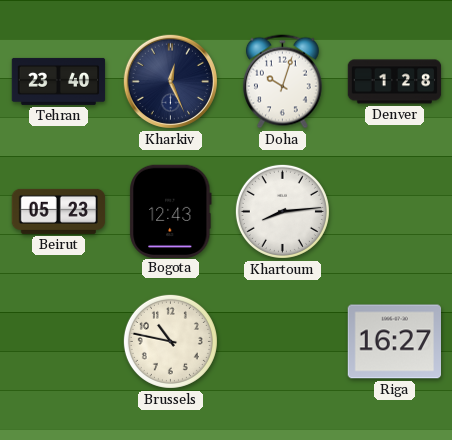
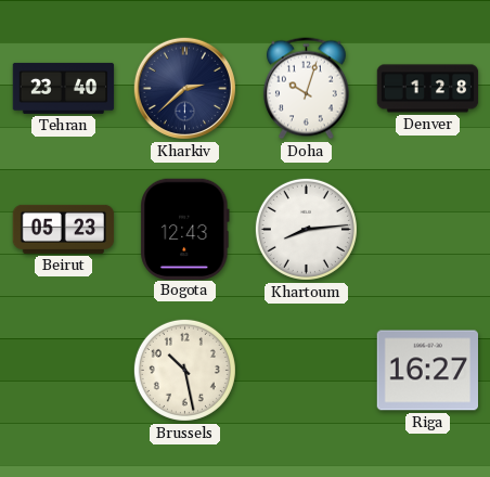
Kharkiv: 12:26 -> 2:38 (184, 88)
Brussels: 10:47 -> 10:28 (184, 370)
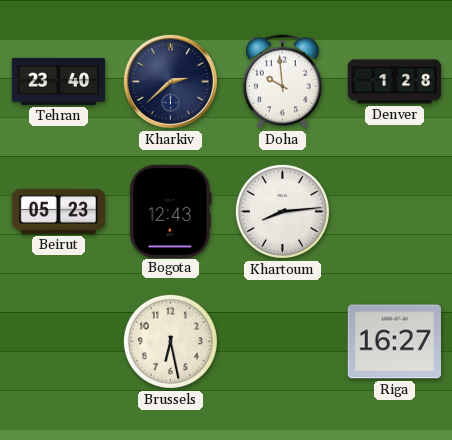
Doha: 10:03 -> 9:59 (282, 82)
Brussels: 10:28 -> 6:28 (170, 341)
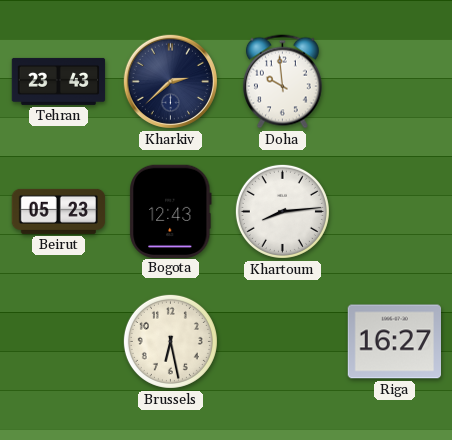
Tehran: 23:40 -> 23:43 (59, 81)
Denver: 1:28 -> none (395, 82)
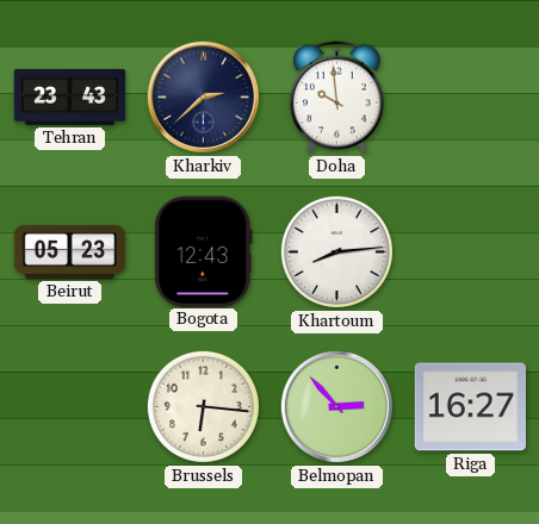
Brussels: 6:28 -> 6:16 (203, 406)
Belmopan: none -> 2:53 (336, 406)
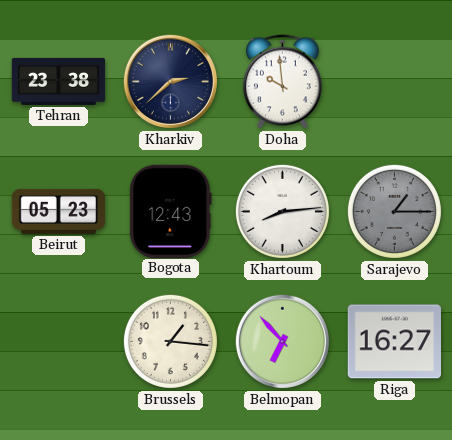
Tehran: 23:43 -> 23:38 (59, 81)
Sarajevo: none -> 1:15 (394, 211)
Brussels: 6:16 -> 1:16 (170, 341)
Belmopan: 2:53 -> 6:53 (282, 341)
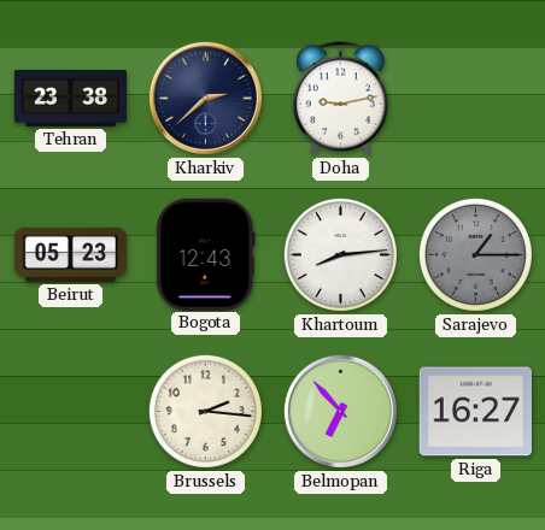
Doha: 9:59 -> 9:13 (340, 99)
Brussels: 1:16 -> 2:16 (205, 411)
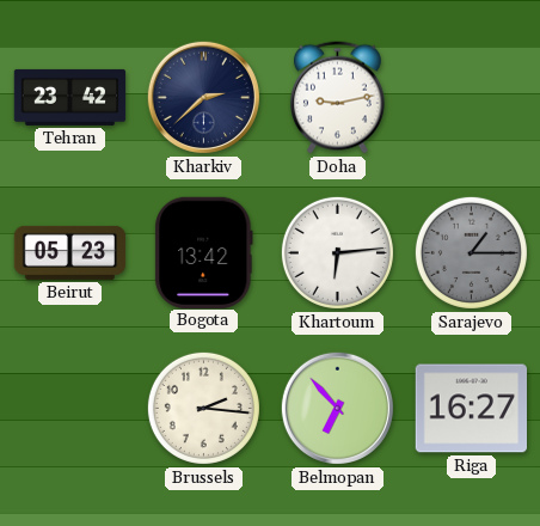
Tehran: 23:38 -> 23:42 (70, 97)
Bogota: 12:43 -> 13:42 (204, 252)
Khartoum: 8:14 -> 6:14 (337, 252)
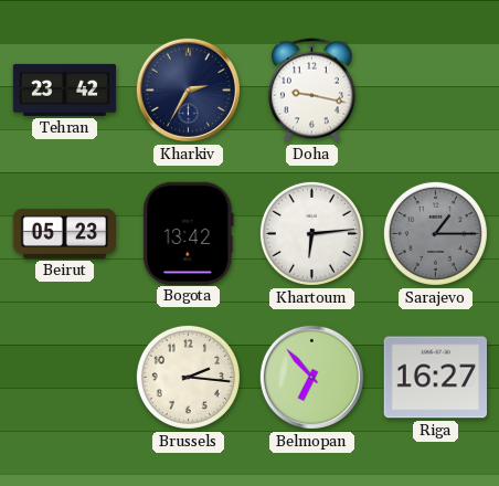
Kharkiv: 2:38 -> 2:35 (188, 89)
Doha: 9:13 -> 9:17 (311, 91)
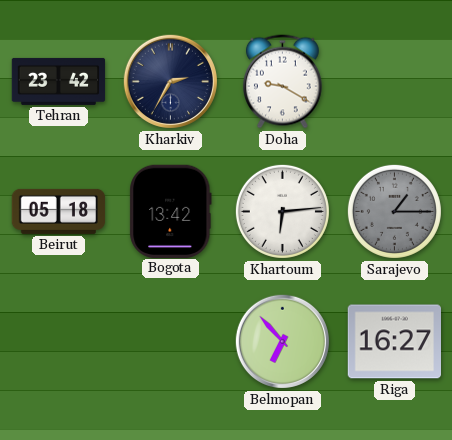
Doha: 9:17 -> 9:20 (282, 82)
Beirut: 05:23 -> 05:18 (59, 211)
Brussels: 2:16 -> none (188, 377)
